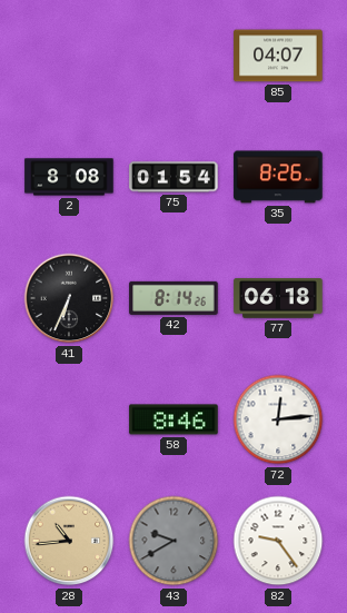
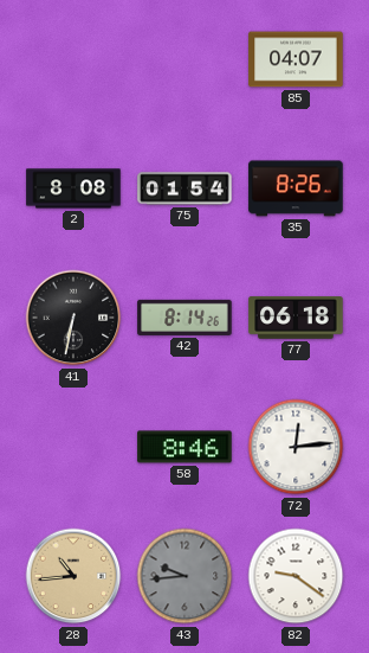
41: 6:34 -> 6:32 (73, 318)
43: 9:40 -> 9:44 (184, 576)
82: 9:24 -> 9:21 (296, 576)
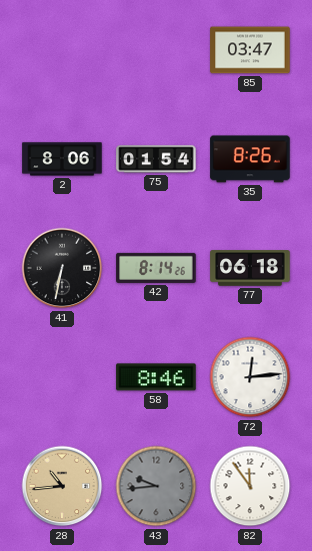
85: 04:07 -> 03:47 (250, 50)
2: 8:08 -> 8:06 (62, 159)
82: 9:21 -> 11:54 (250, 486)
